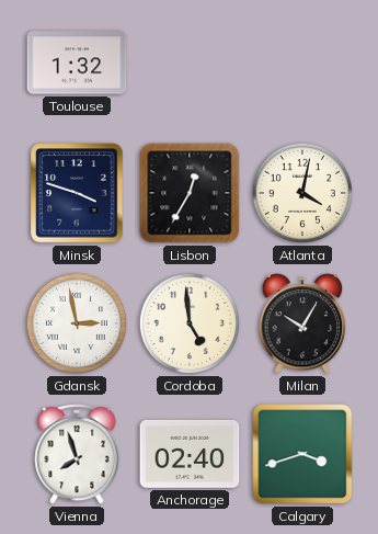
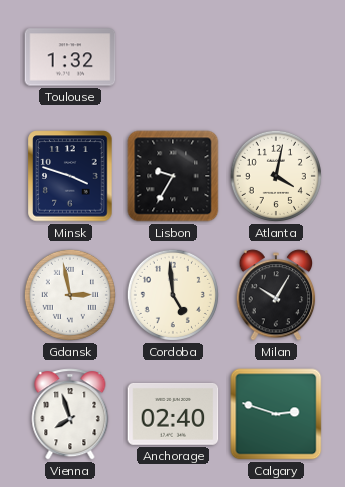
Lisbon: 12:35 -> 9:35 (173, 176)
Calgary: 3:42 -> 2:48 (276, 414)
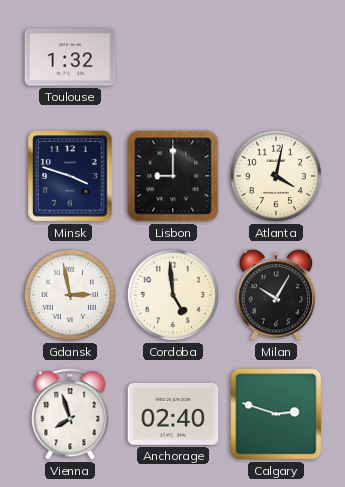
Lisbon: 9:35 -> 9:00 (173, 176)
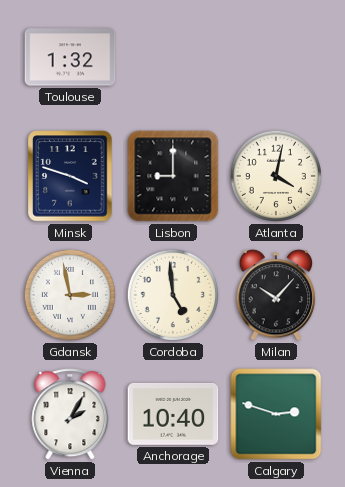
Milan: 10:05 -> 10:07 (276, 295)
Vienna: 7:57 -> 2:05 (70, 414)
Anchorage: 02:40 -> 10:40 (173, 414)
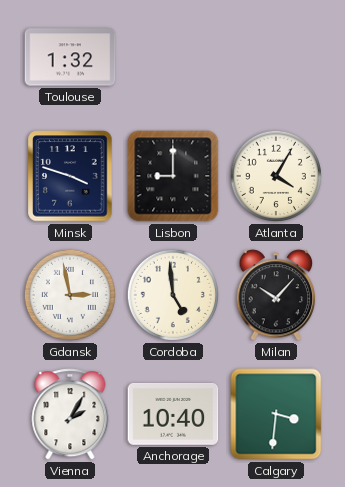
Atlanta: 4:02 -> 4:05 (276, 176)
Calgary: 2:48 -> 3:31 (276, 414)
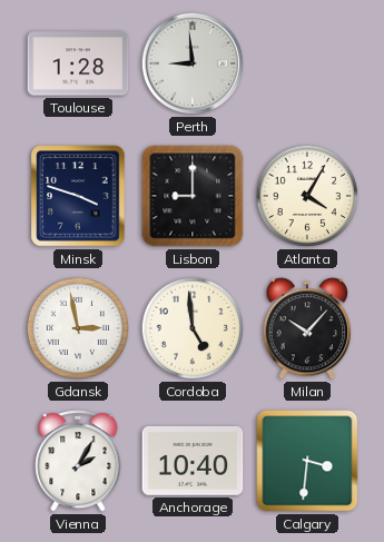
Toulouse: 1:32 -> 1:28 (78, 63)
Perth: none -> 8:59 (193, 63)
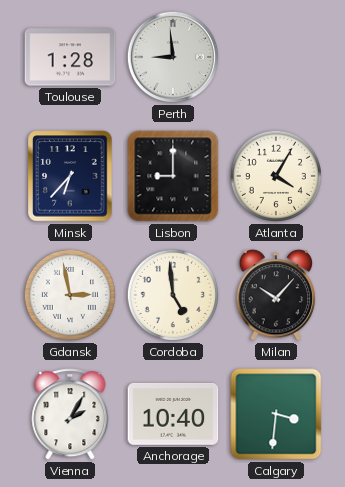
Minsk: 3:48 -> 6:37 (70, 176)
